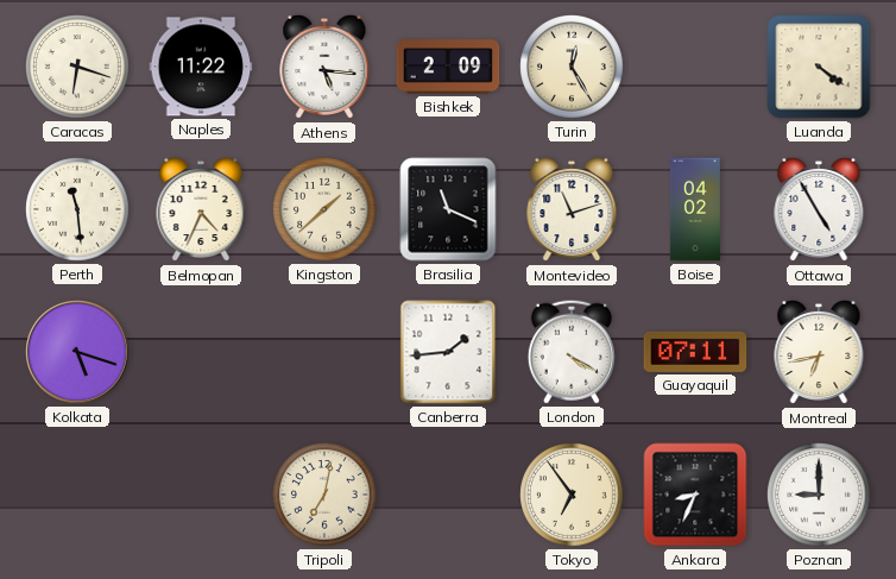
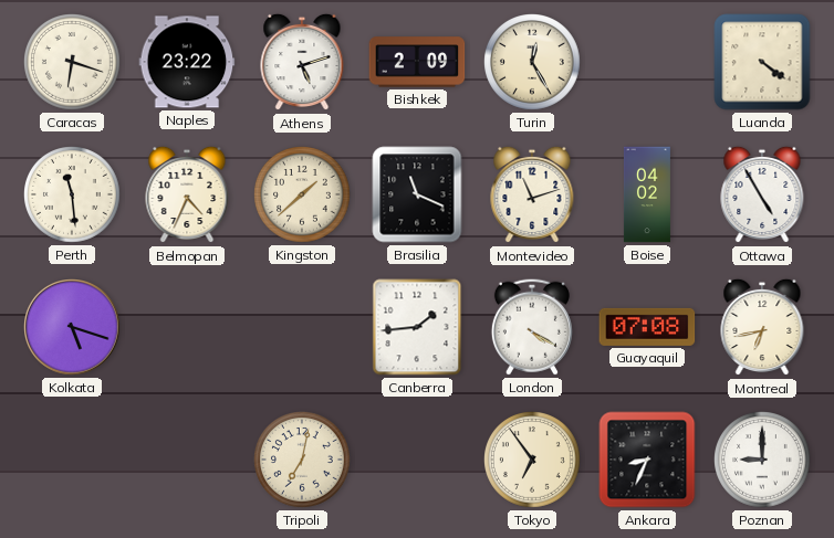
Naples: 11:22 -> 23:22 (187, 62)
Athens: 5:16 -> 5:12 (302, 62)
Guayaquil: 07:11 -> 07:08 (647, 327)
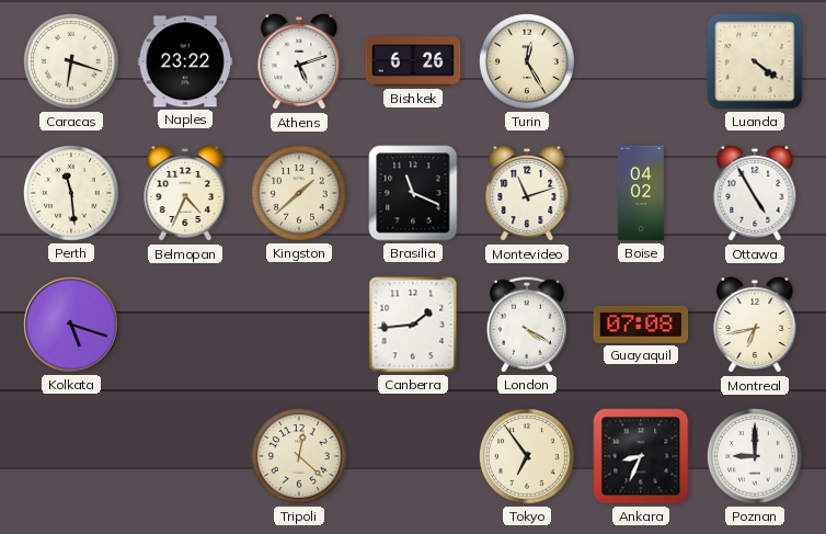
Bishkek: 2:09 -> 6:26 (413, 61)
Tripoli: 7:02 -> 12:22 (300, 457)
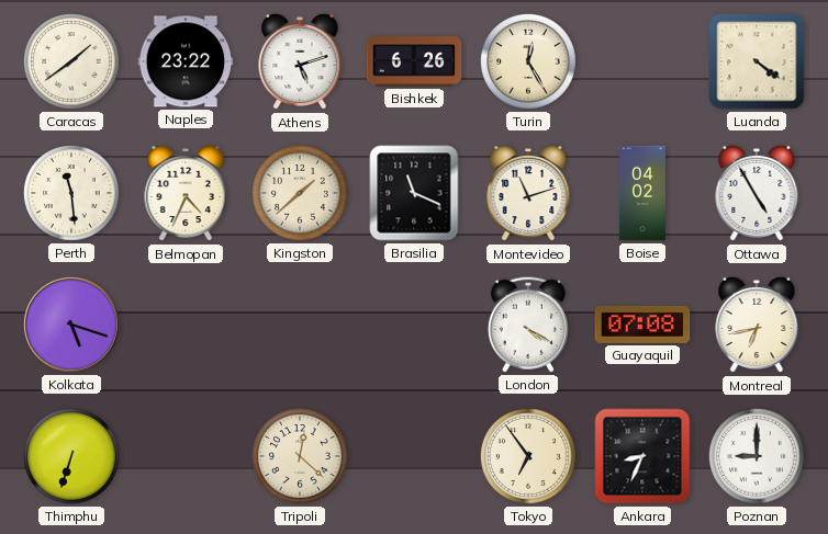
Caracas: 6:18 -> 1:39 (72, 63)
Canberra: 1:44 -> none (413, 325)
Thimphu: none -> 6:33 (72, 457)
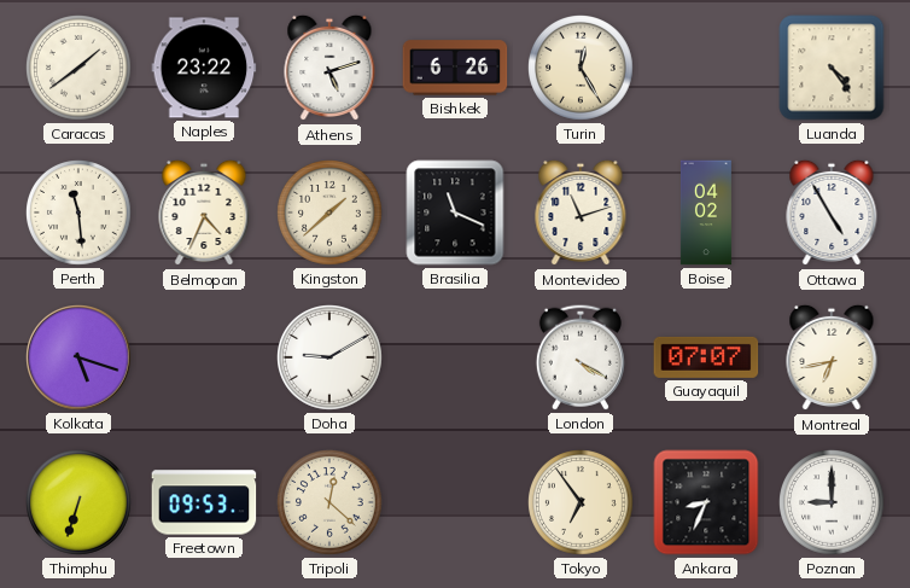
Luanda: 4:21 -> 4:24 (832, 68)
Doha: none -> 9:10 (331, 359)
Guayaquil: 07:08 -> 07:07 (706, 357)
Freetown: none -> 09:53 (204, 502)
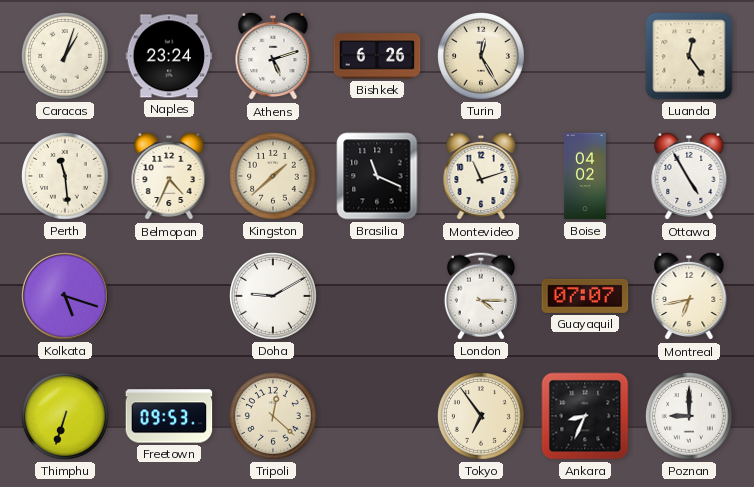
Caracas: 1:39 -> 1:03 (66, 57)
Naples: 23:22 -> 23:24 (169, 56)
Luanda: 4:24 -> 12:24 (689, 56)
London: 4:20 -> 4:15 (481, 296)
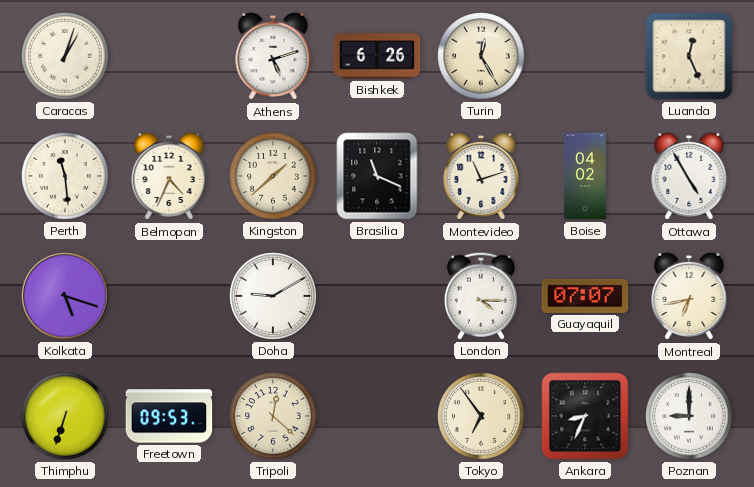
Naples: 23:24 -> none (169, 56)
Luanda: 12:24 -> 12:26 (689, 56)
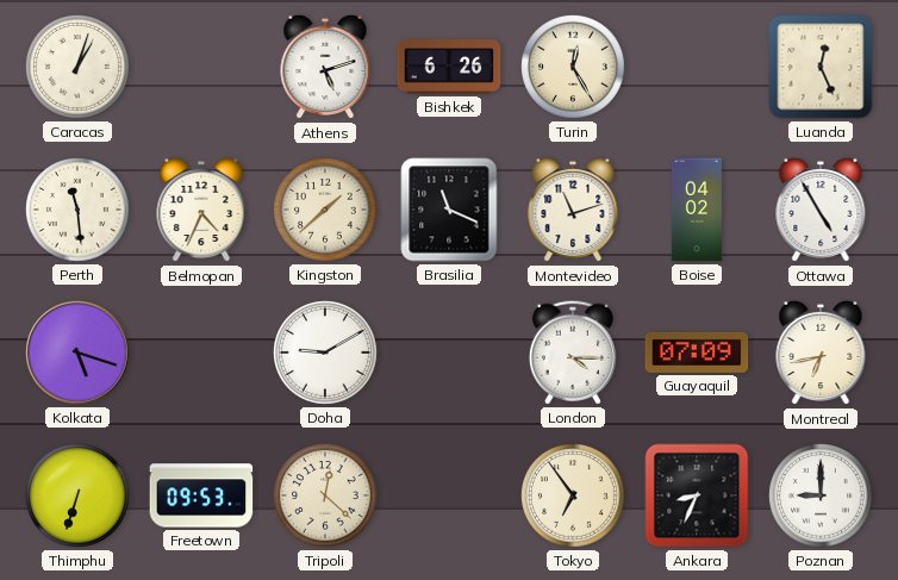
Guayaquil: 07:07 -> 07:09 (697, 353)
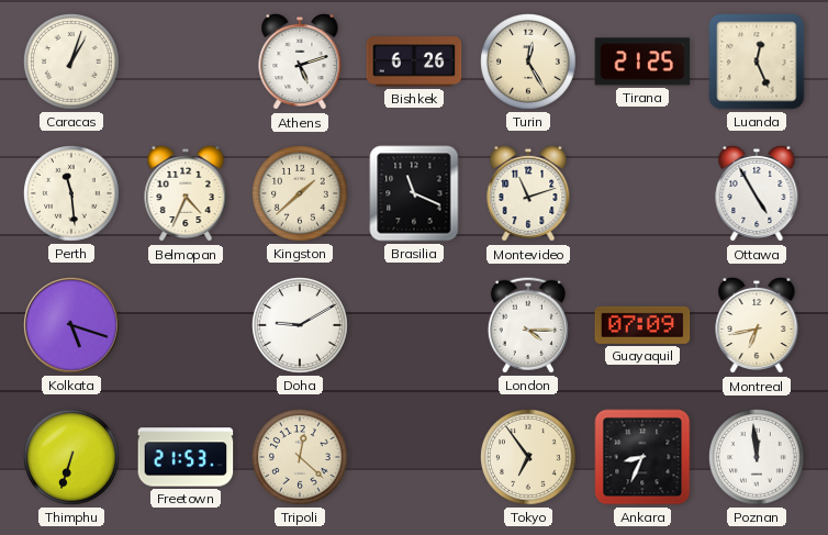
Tirana: none -> 21:25 (642, 62)
Boise: 04:02 -> none (697, 210)
Freetown: 09:53 -> 21:53 (186, 457)
Poznan: 9:00 -> 11:59 (758, 458)
